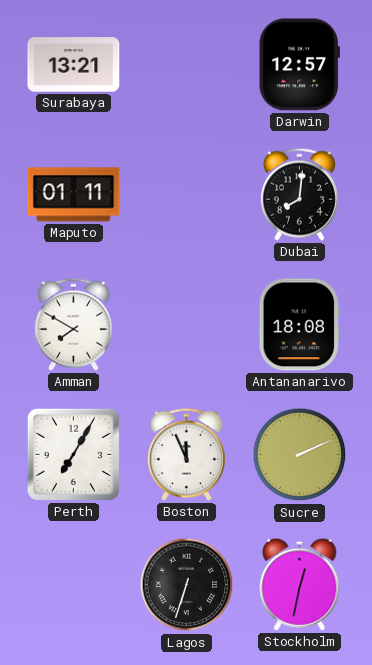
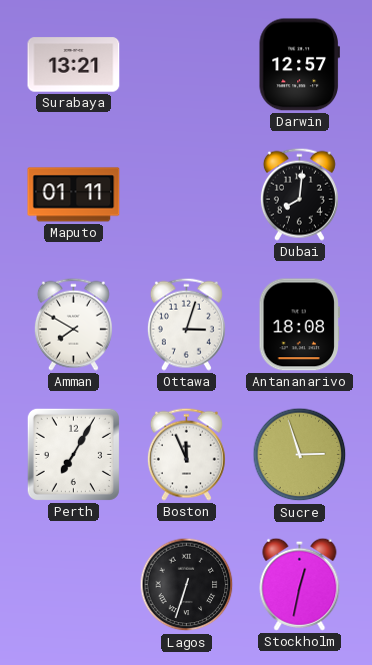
Ottawa: none -> 3:03 (186, 324)
Sucre: 2:11 -> 2:57 (300, 455)
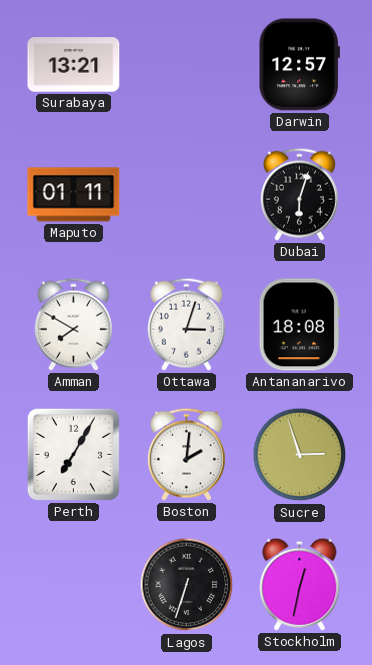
Dubai: 8:01 -> 6:03 (299, 194)
Boston: 11:56 -> 2:01 (186, 454)
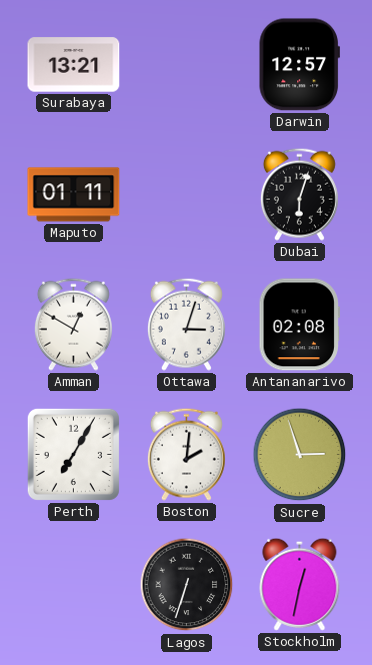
Amman: 7:50 -> 12:50 (73, 324)
Antananarivo: 18:08 -> 02:08 (299, 325)
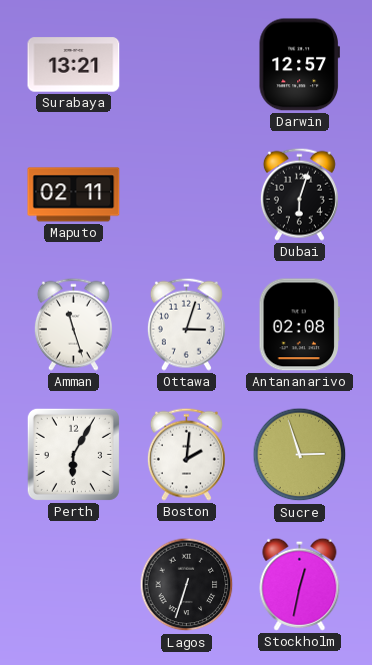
Maputo: 01:11 -> 02:11 (74, 195)
Amman: 12:50 -> 11:27 (73, 324)
Perth: 7:05 -> 6:05 (73, 454)
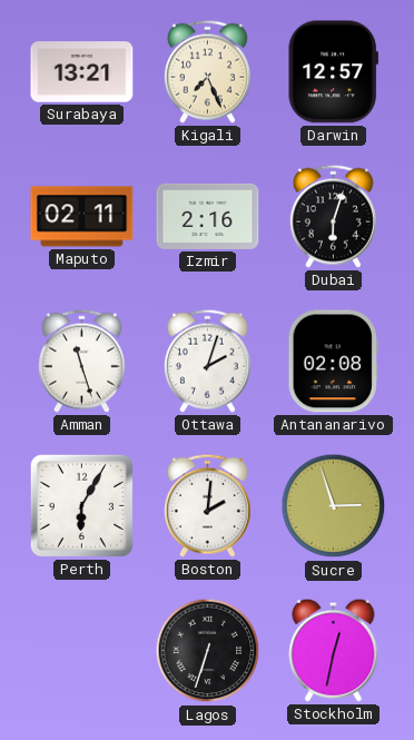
Kigali: none -> 7:26 (207, 71)
Izmir: none -> 2:16 (208, 216)
Ottawa: 3:03 -> 2:03 (207, 361)
